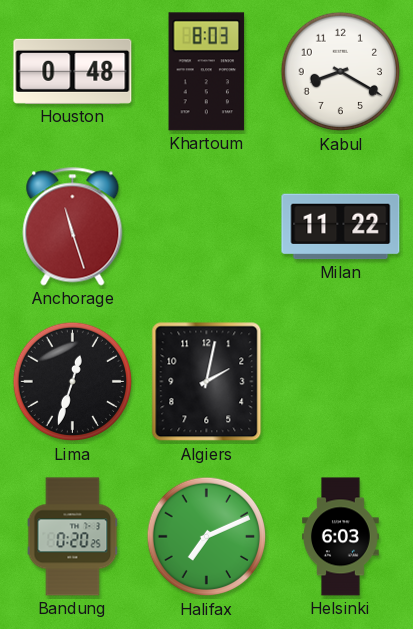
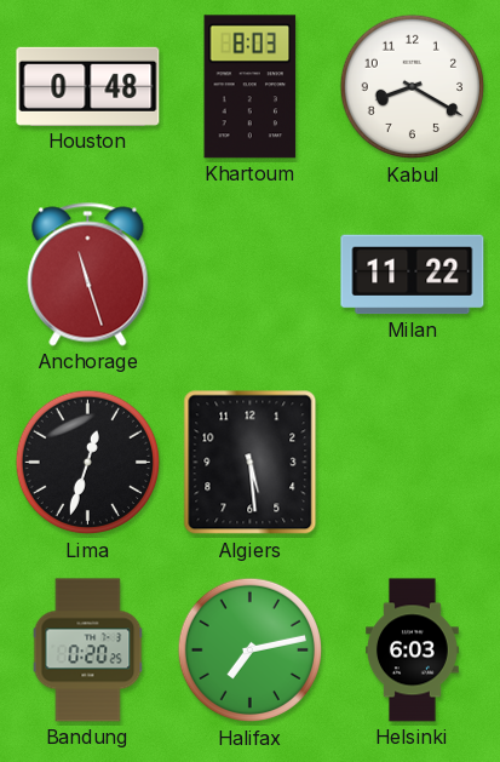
Algiers: 2:02 -> 5:29 (251, 463)
Halifax: 7:11 -> 7:13 (251, 651)
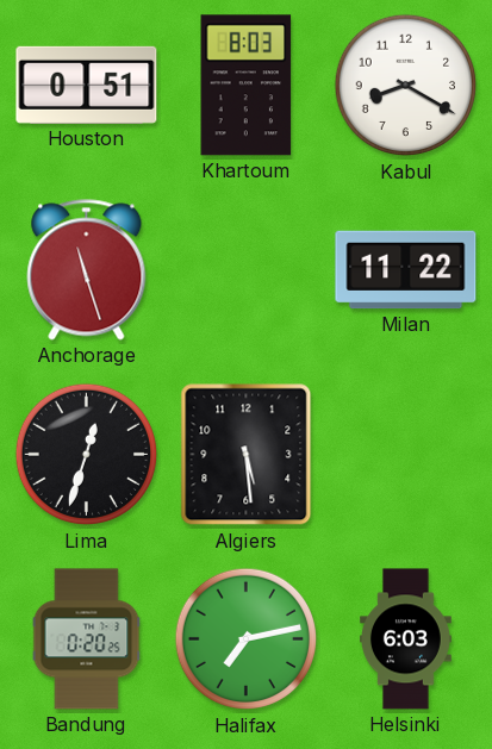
Houston: 0:48 -> 0:51 (87, 85)
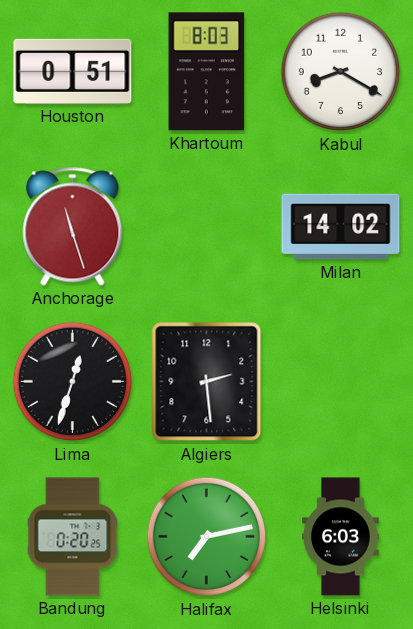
Milan: 11:22 -> 14:02 (341, 227)
Algiers: 5:29 -> 2:29 (207, 382)
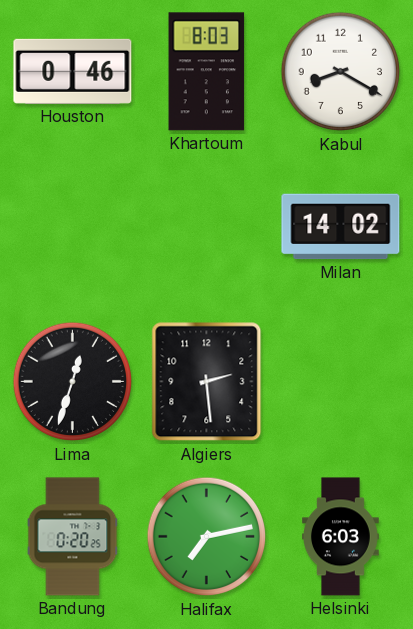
Houston: 0:51 -> 0:46 (73, 71)
Anchorage: 11:27 -> none (73, 227)
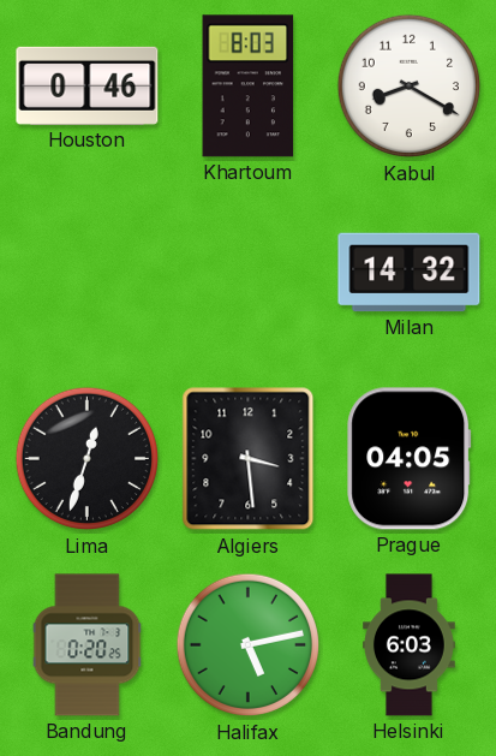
Milan: 14:02 -> 14:32 (410, 273)
Algiers: 2:29 -> 3:29 (249, 459)
Prague: none -> 04:05 (410, 459)
Halifax: 7:13 -> 5:13 (249, 645)
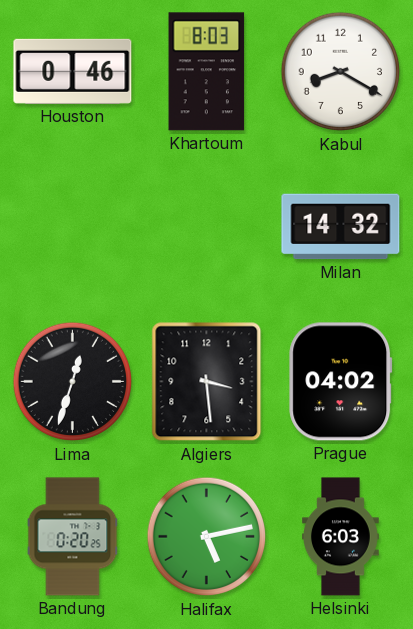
Prague: 04:05 -> 04:02 (341, 382)
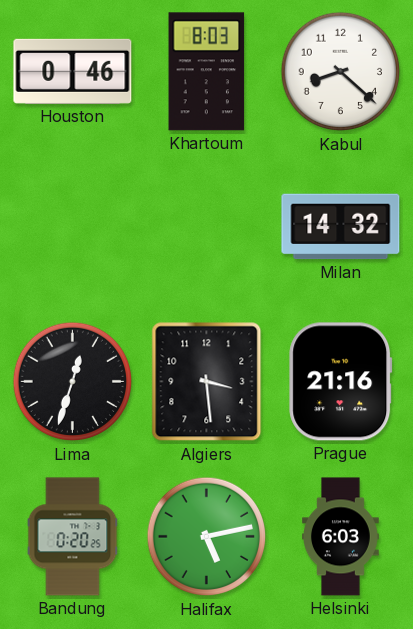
Kabul: 8:20 -> 8:22 (341, 72)
Prague: 04:02 -> 21:16 (341, 382)
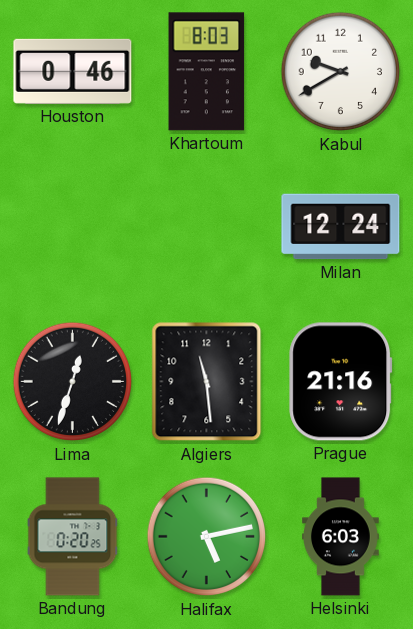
Kabul: 8:22 -> 9:40 (341, 72)
Milan: 14:32 -> 12:24 (341, 227)
Algiers: 3:29 -> 11:29 (207, 382)
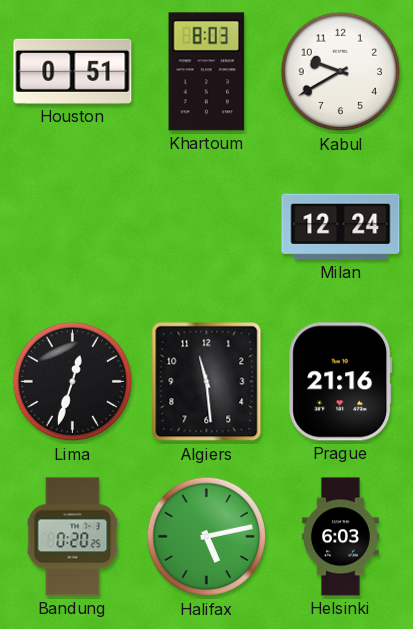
Houston: 0:46 -> 0:51 (73, 71)
